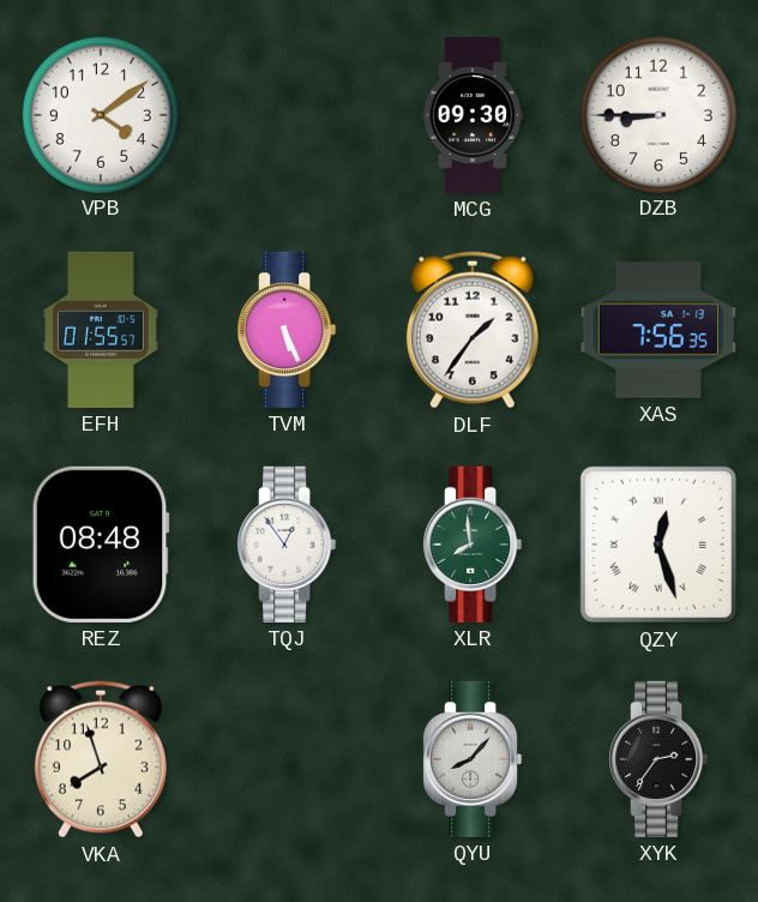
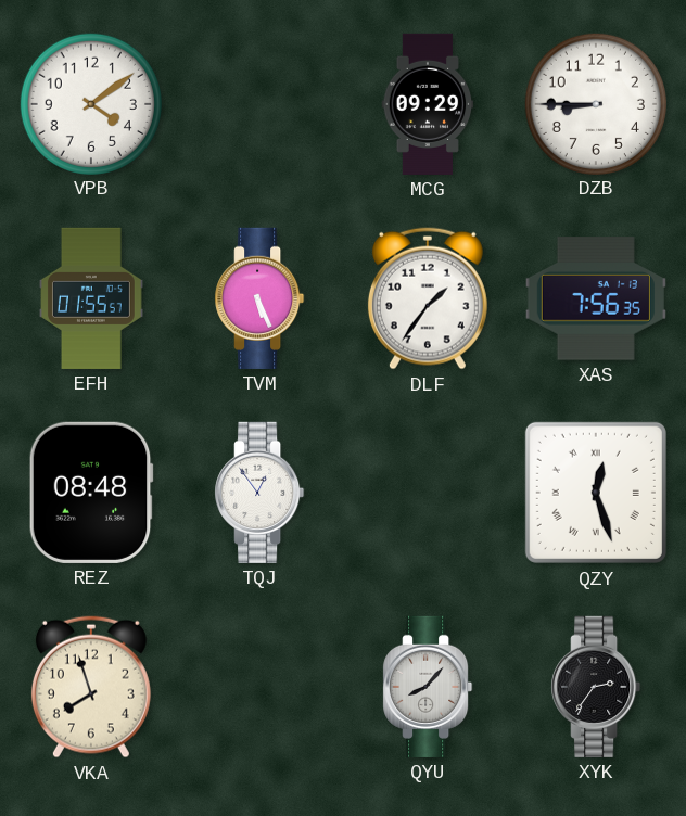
MCG: 09:30 -> 09:29 (428, 104)
XLR: 7:59 -> none (473, 545)
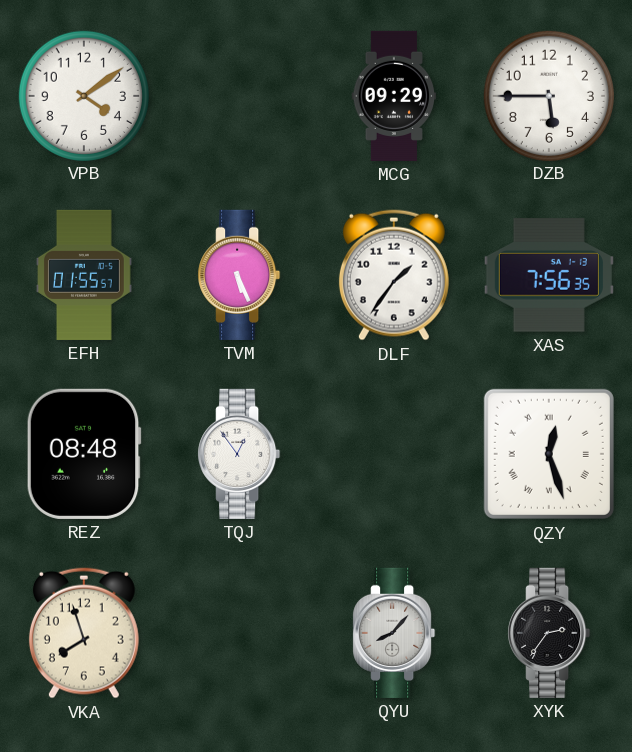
DZB: 8:45 -> 5:45 (548, 95)
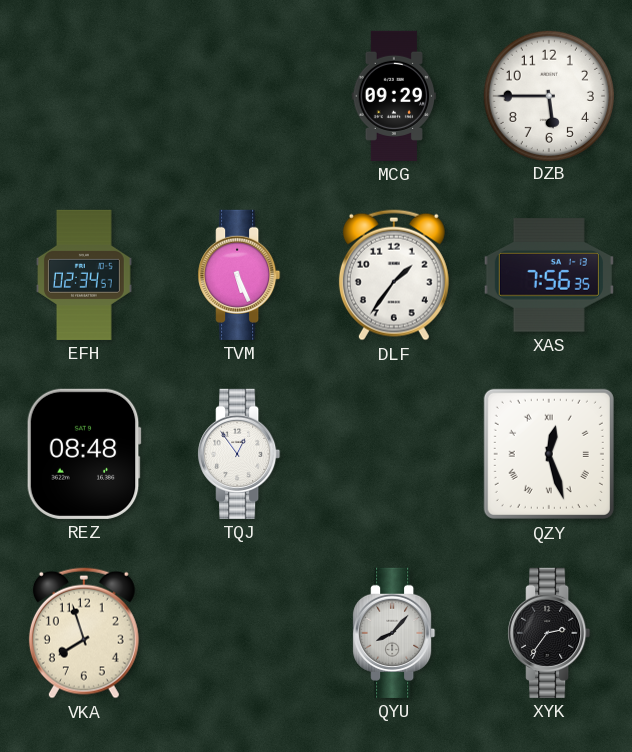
VPB: 4:09 -> none (83, 95)
EFH: 01:55 -> 02:34 (85, 275)
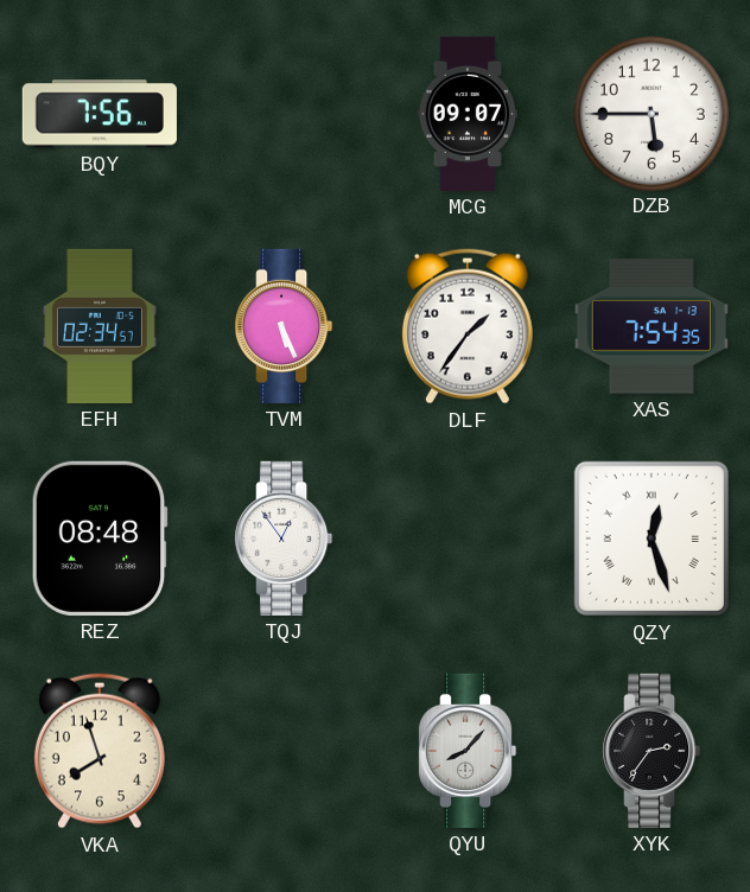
BQY: none -> 7:56 (100, 114)
MCG: 09:29 -> 09:07 (468, 114)
XAS: 7:56 -> 7:54 (652, 326)
